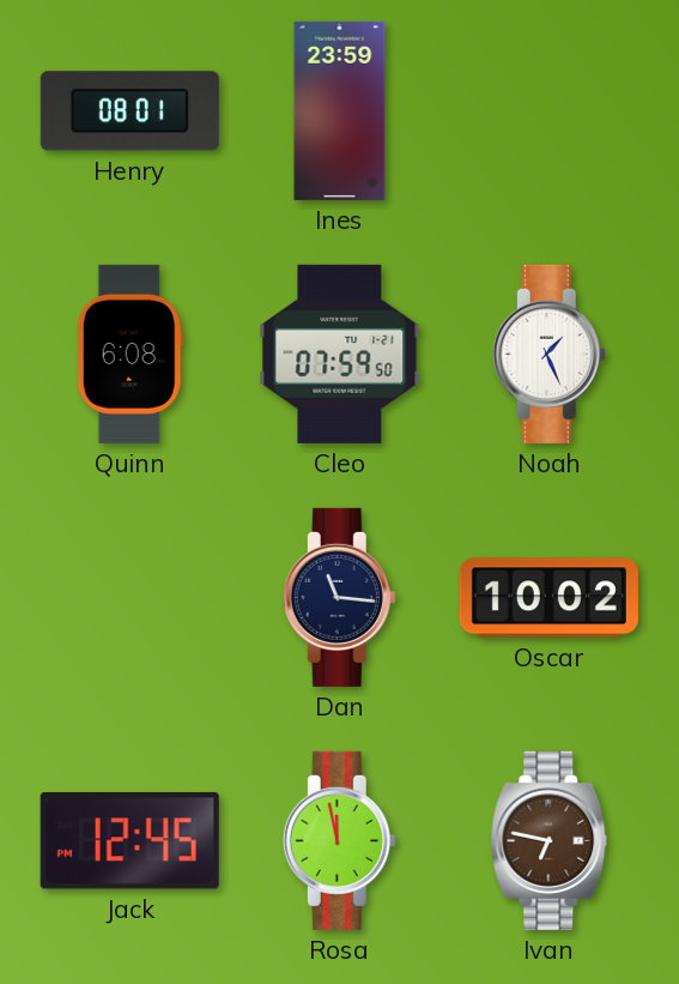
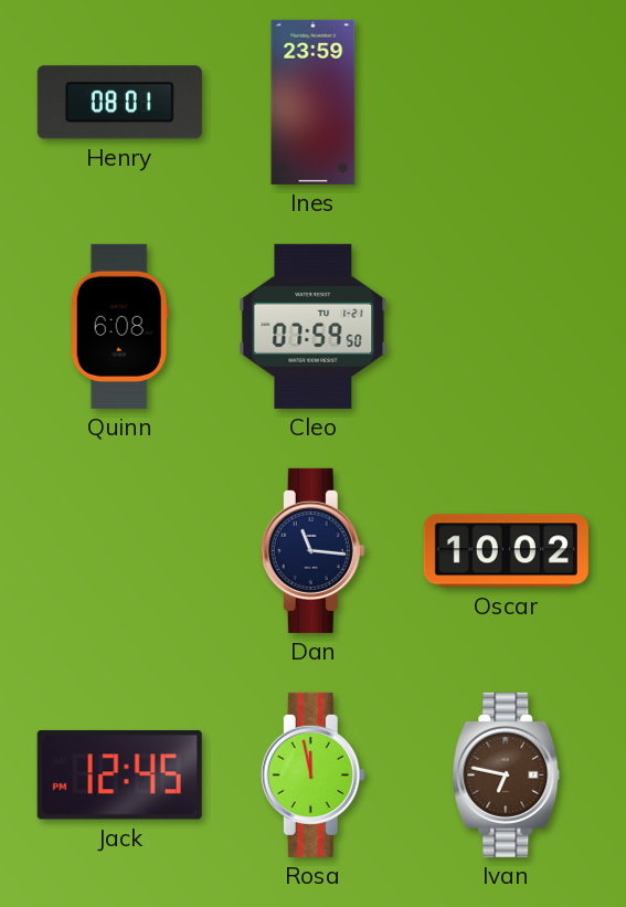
Noah: 1:26 -> none (548, 354)
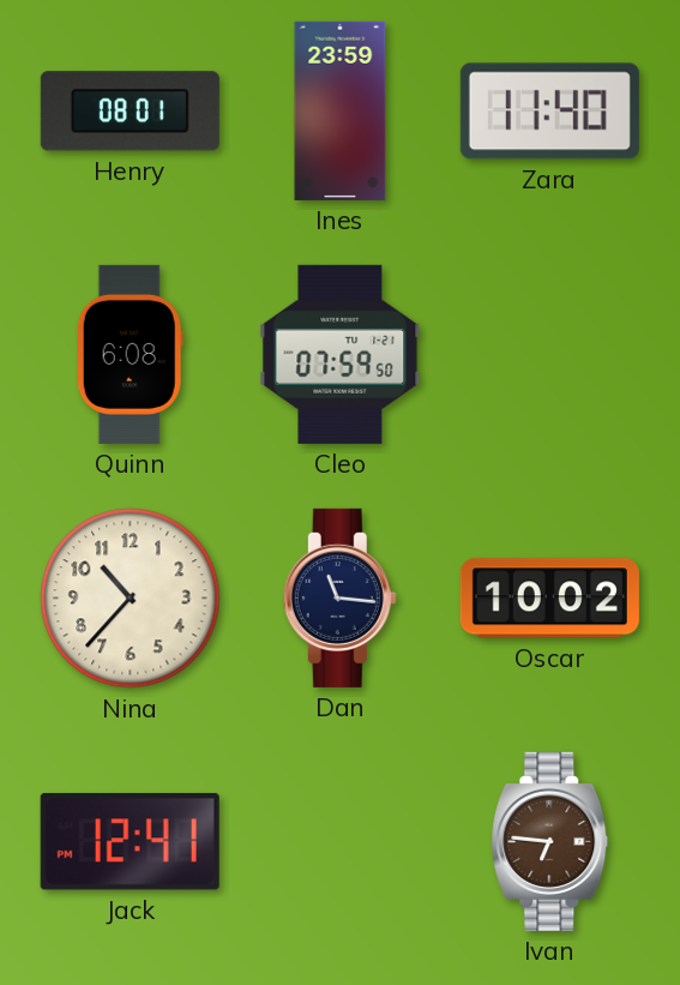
Zara: none -> 11:40 (549, 112)
Nina: none -> 10:37 (131, 599)
Jack: 12:45 -> 12:41 (130, 841)
Rosa: 11:58 -> none (312, 774)
Ivan: 6:47 -> 6:46 (550, 841)
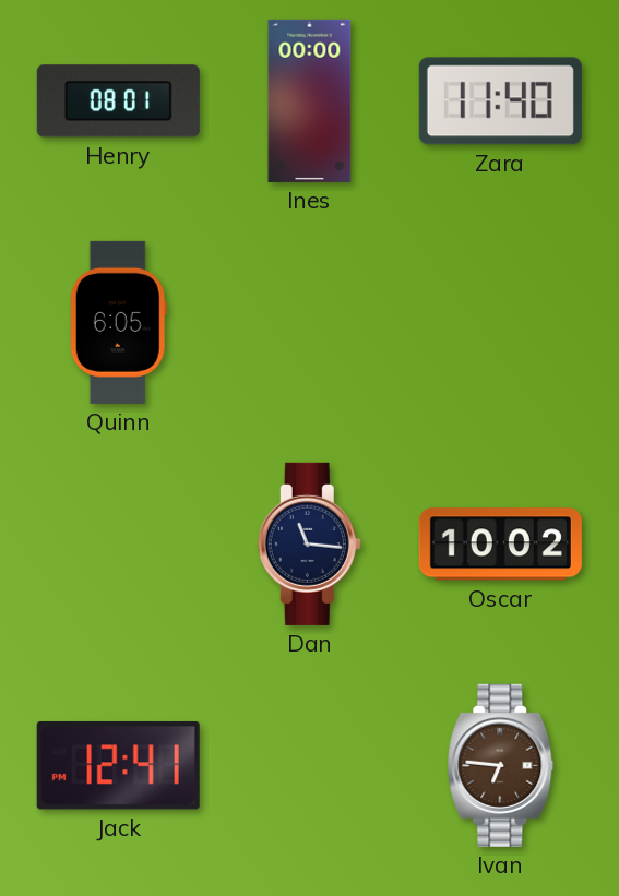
Ines: 23:59 -> 00:00 (310, 100)
Quinn: 6:08 -> 6:05 (118, 322)
Cleo: 07:59 -> none (341, 354)
Nina: 10:37 -> none (131, 599)
